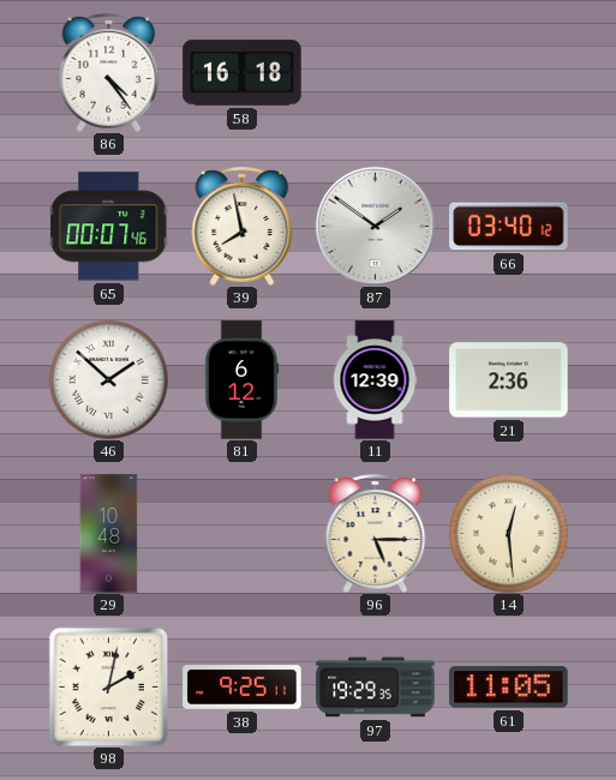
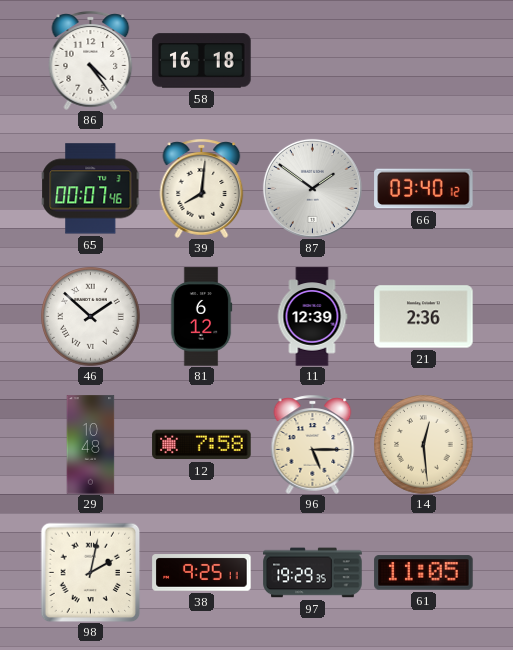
39: 7:58 -> 8:01 (202, 188)
12: none -> 7:58 (202, 445)
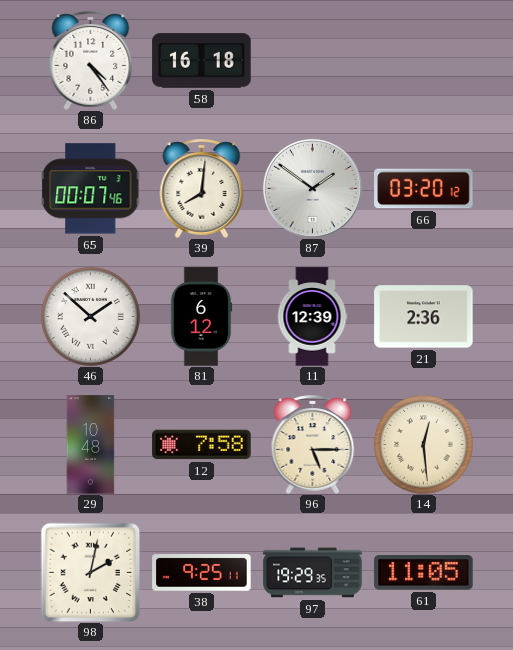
66: 03:40 -> 03:20 (424, 189)
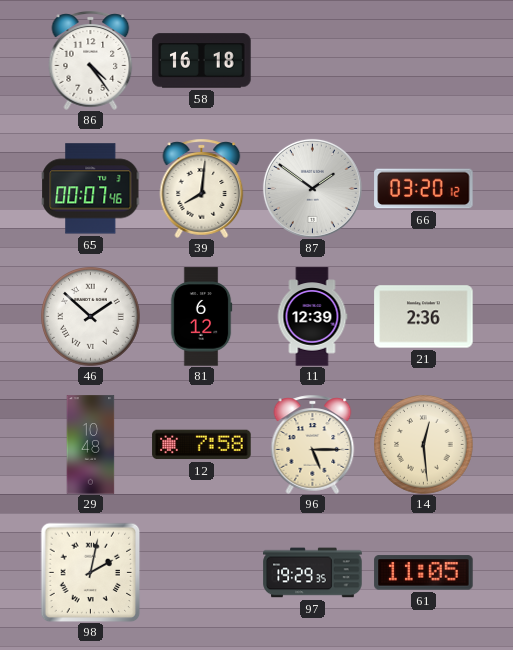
38: 9:25 -> none (202, 573)
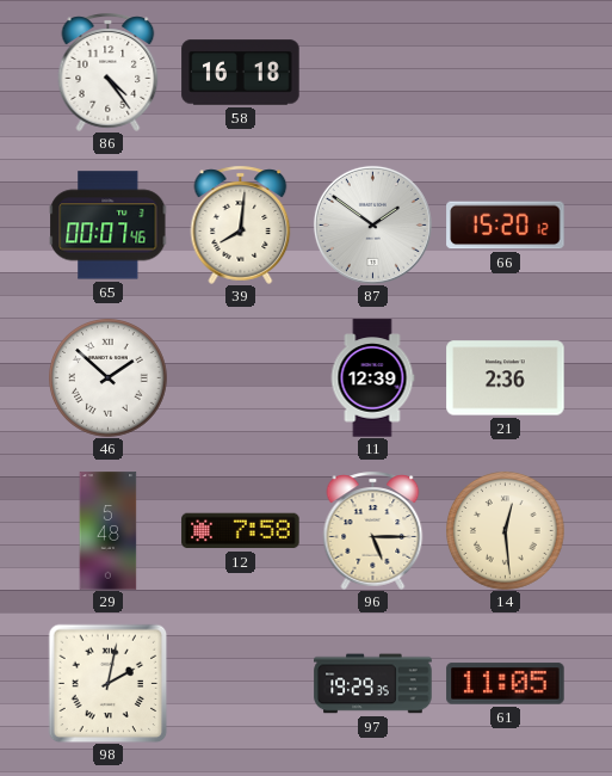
66: 03:20 -> 15:20 (506, 226)
81: 6:12 -> none (201, 317)
29: 10:48 -> 5:48 (109, 531)
